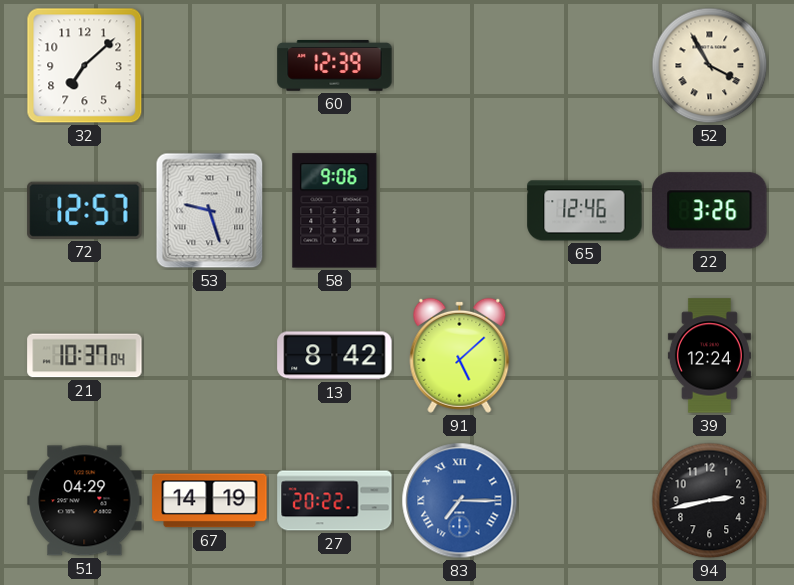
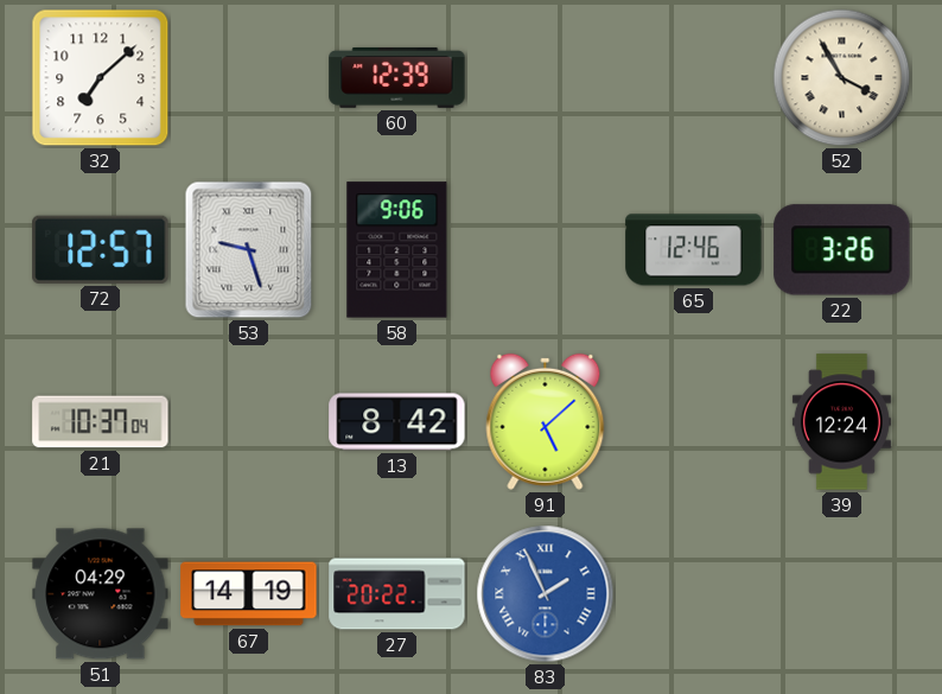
83: 7:15 -> 1:56 (546, 594)
94: 2:43 -> none (710, 501)
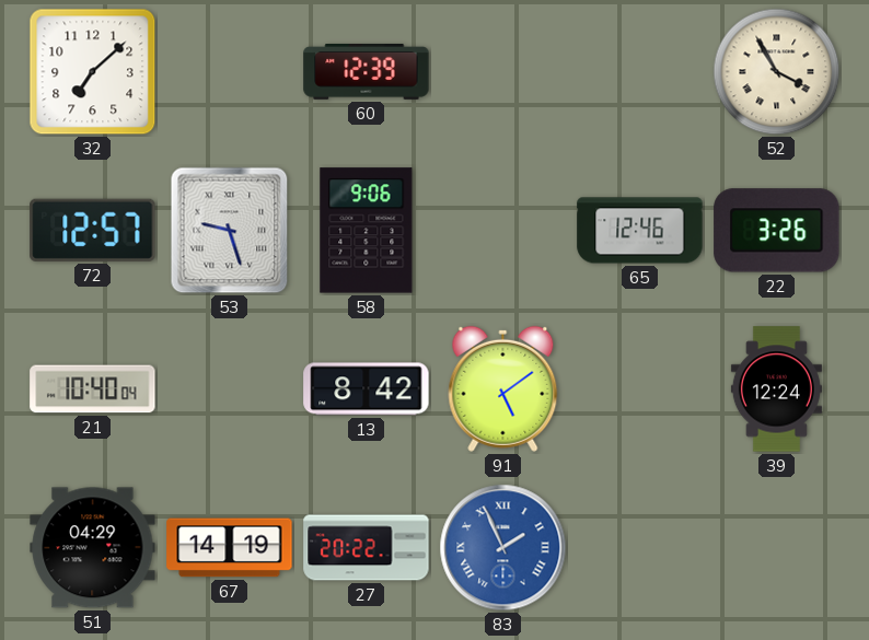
21: 10:37 -> 10:40 (93, 389)
91: 5:08 -> 5:09 (503, 388)
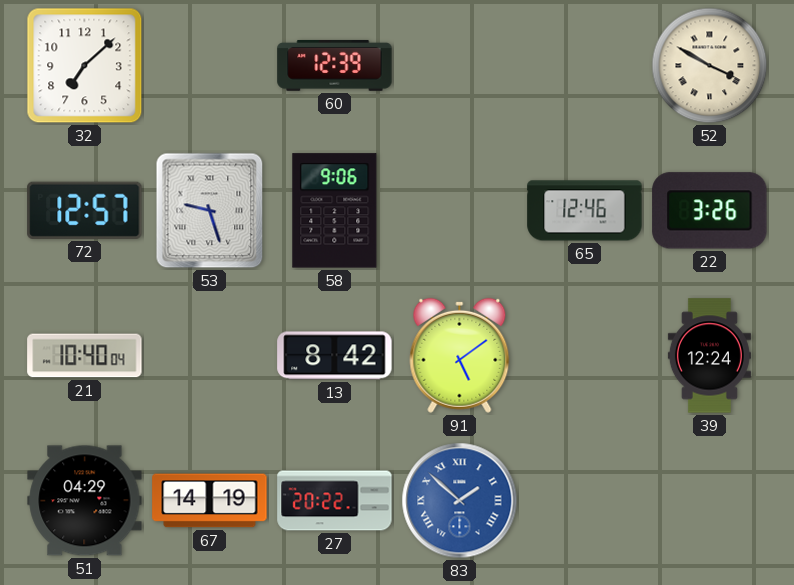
52: 3:55 -> 3:50 (710, 66)
83: 1:56 -> 1:52 (460, 501)
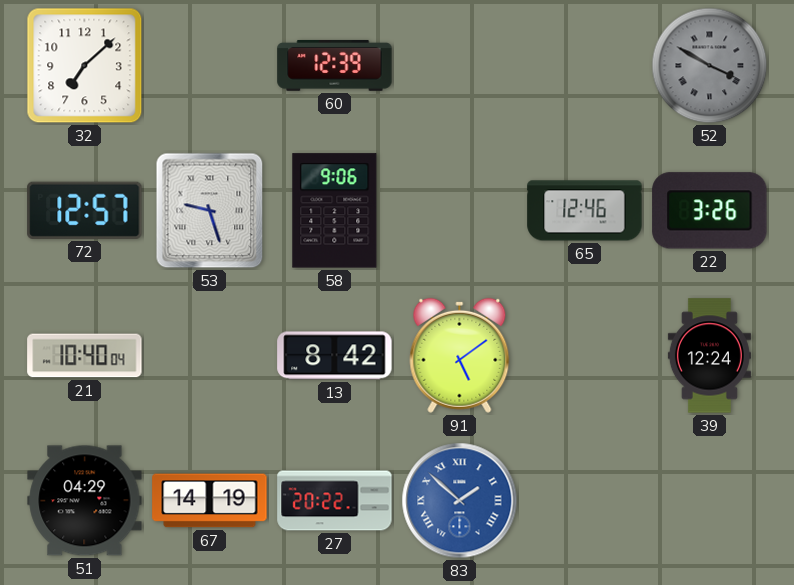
52 dial: cream -> grey (710, 66)
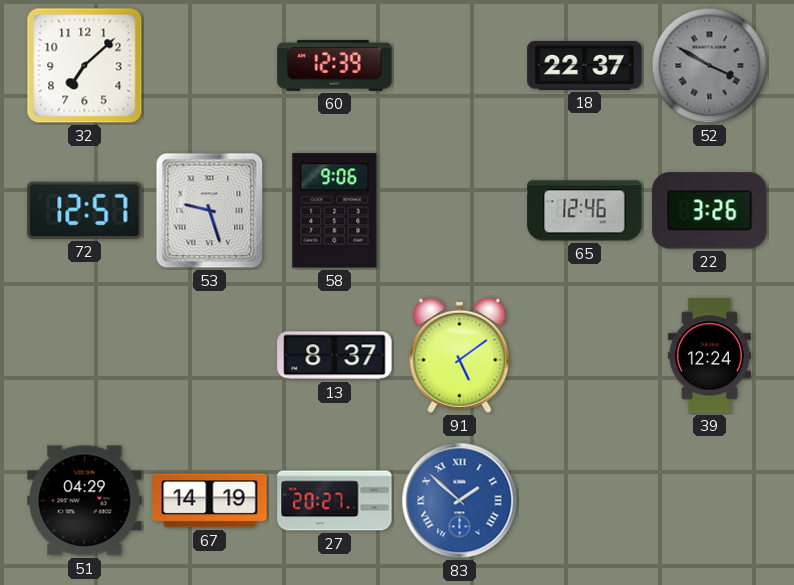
18: none -> 22:37 (585, 65)
21: 10:40 -> none (85, 356)
13: 8:42 -> 8:37 (335, 356)
27: 20:22 -> 20:27 (335, 501)
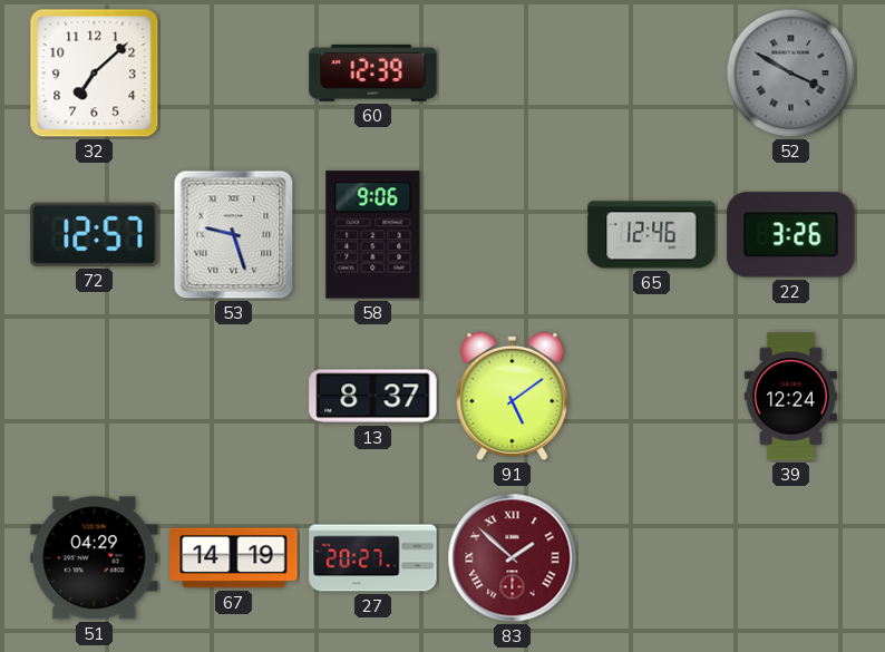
18: 22:37 -> none (585, 65)
83 dial: blue -> burgundy (513, 558)
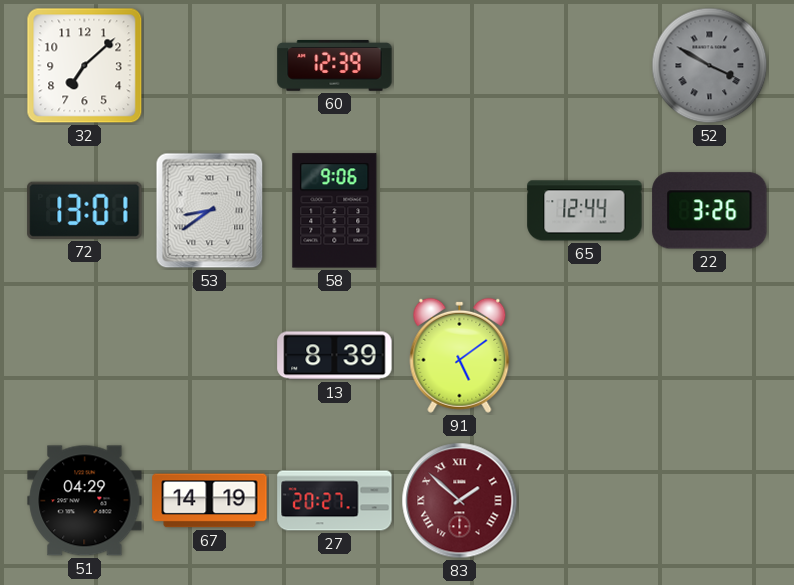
72: 12:57 -> 13:01 (85, 210)
53: 9:27 -> 8:39 (210, 211)
65: 12:46 -> 12:44 (585, 211)
13: 8:37 -> 8:39 (335, 356)
39: 12:24 -> none (790, 397)
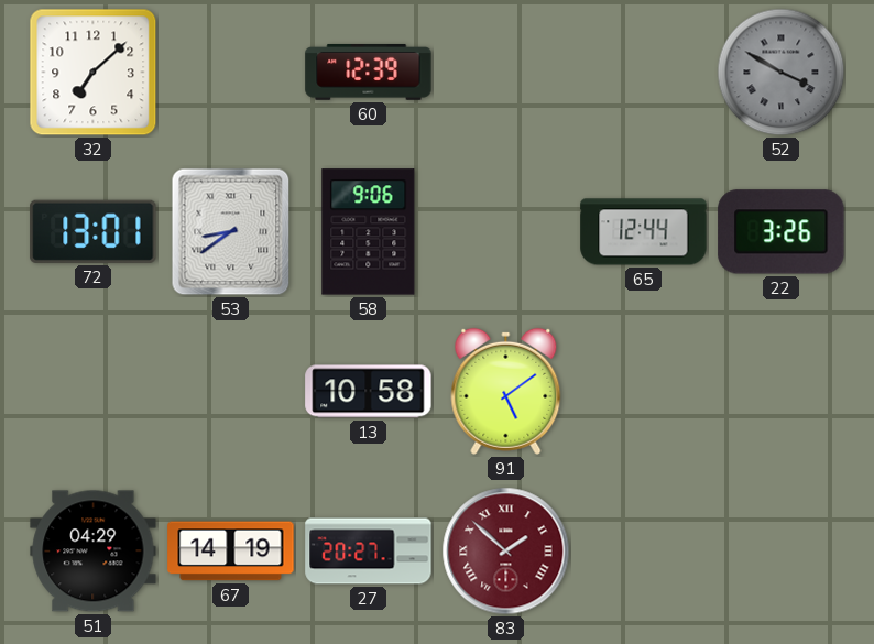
13: 8:39 -> 10:58 (369, 392)
